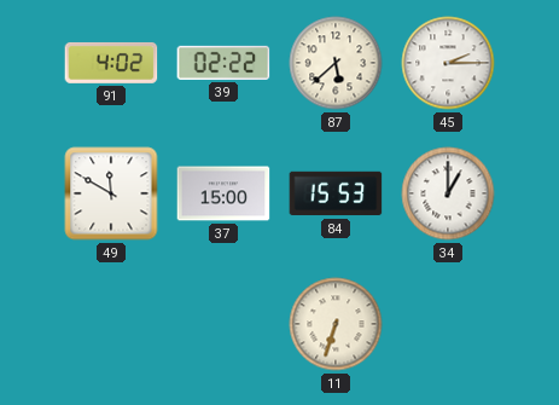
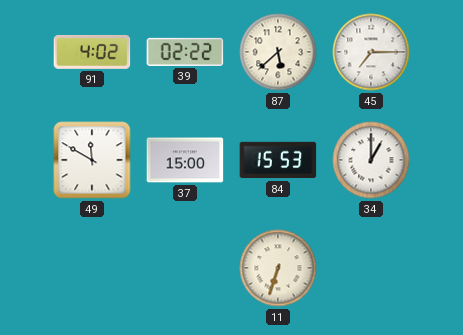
45: 2:15 -> 7:15 (371, 52)
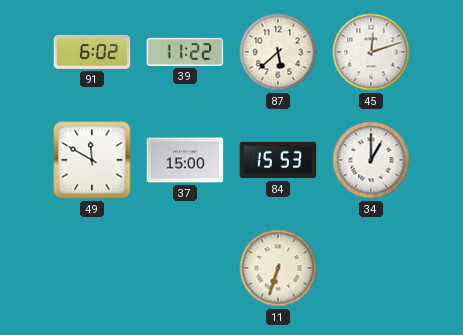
91: 4:02 -> 6:02 (92, 52)
39: 02:22 -> 11:22 (185, 52)
45: 7:15 -> 12:12 (371, 52)
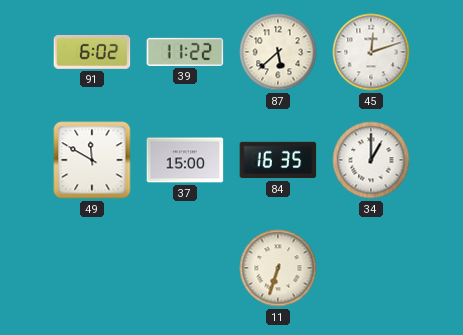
84: 15:53 -> 16:35 (278, 160)
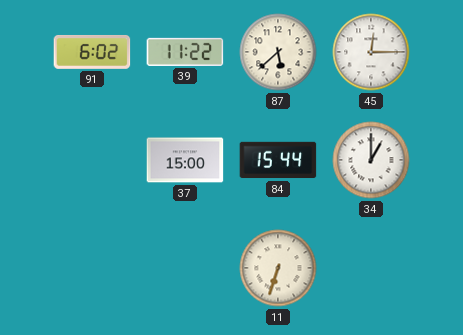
45: 12:12 -> 12:15 (371, 52)
49: 11:50 -> none (92, 160)
84: 16:35 -> 15:44 (278, 160)
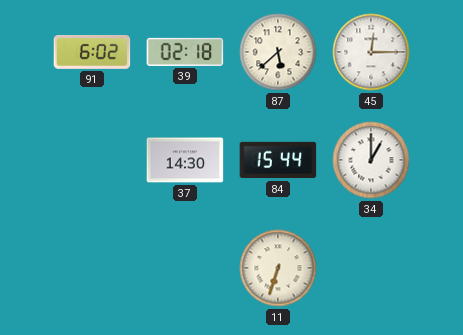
39: 11:22 -> 02:18 (185, 52)
37: 15:00 -> 14:30 (185, 160)
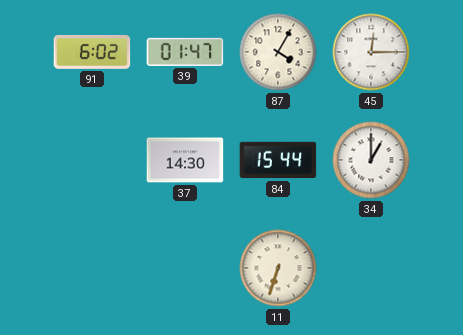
39: 02:18 -> 01:47 (185, 52)
87: 5:38 -> 4:05 (278, 52)
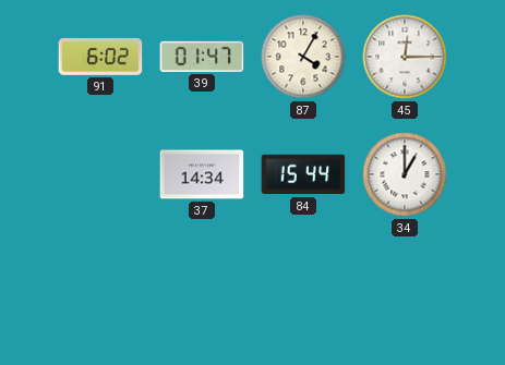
37: 14:30 -> 14:34 (202, 174)
11: 6:33 -> none (278, 268)
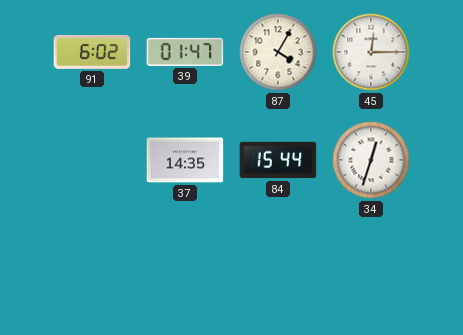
37: 14:34 -> 14:35 (185, 160)
34: 1:00 -> 12:33 (371, 160)
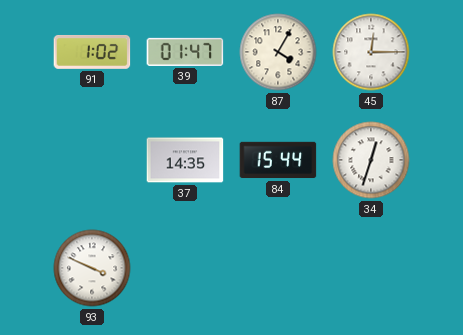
91: 6:02 -> 1:02 (92, 52)
93: none -> 3:49 (92, 268)
